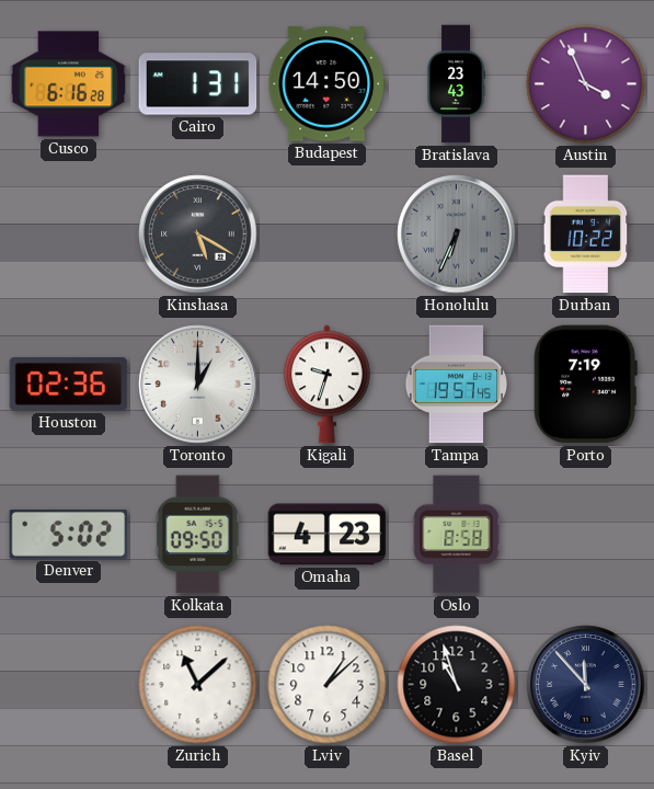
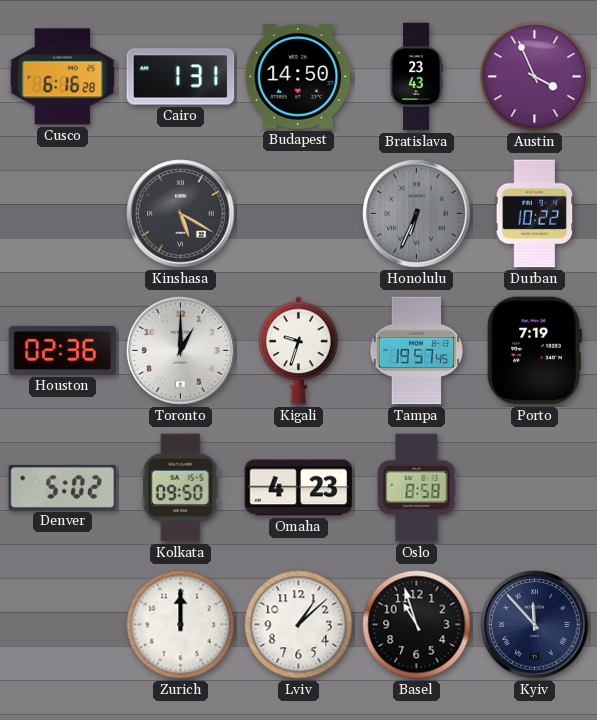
Zurich: 11:08 -> 12:00 (181, 625)
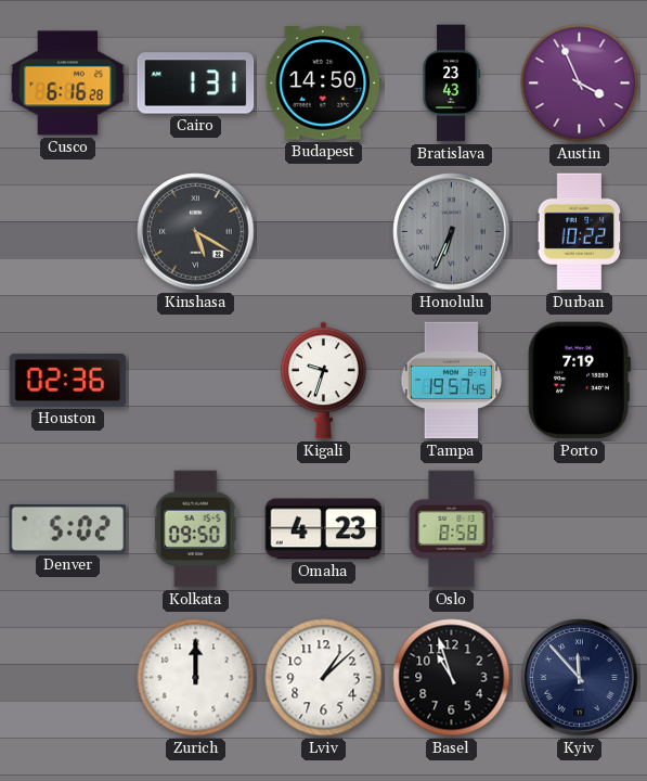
Toronto: 1:00 -> none (181, 351)
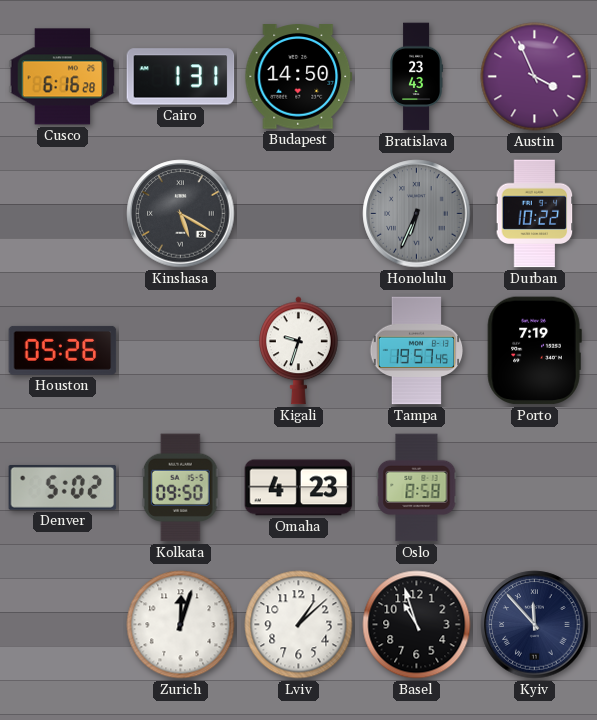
Houston: 02:36 -> 05:26 (63, 350)
Zurich: 12:00 -> 12:03 (181, 625)
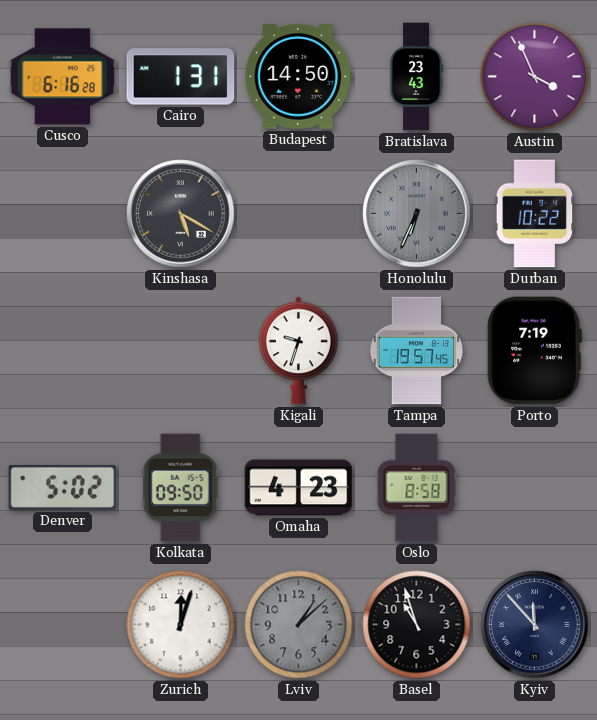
Houston: 05:26 -> none (63, 350)
Lviv dial: white -> grey (299, 625)
